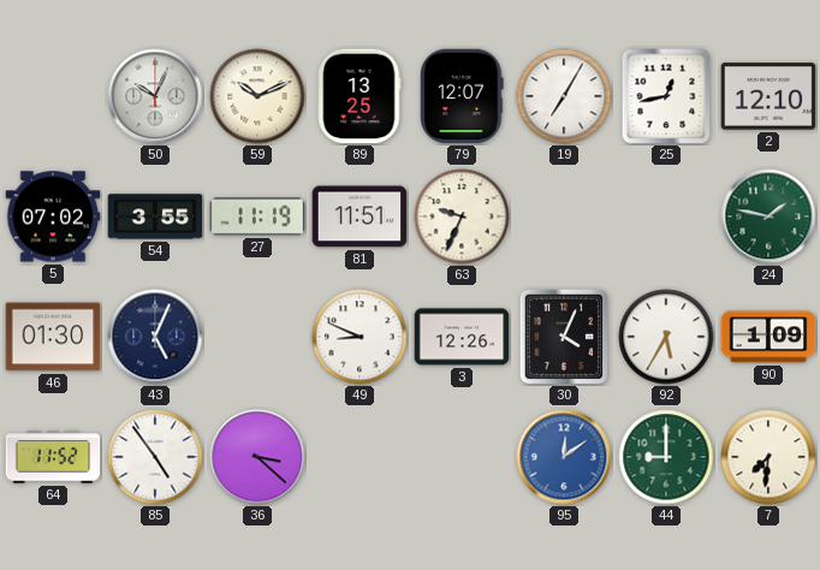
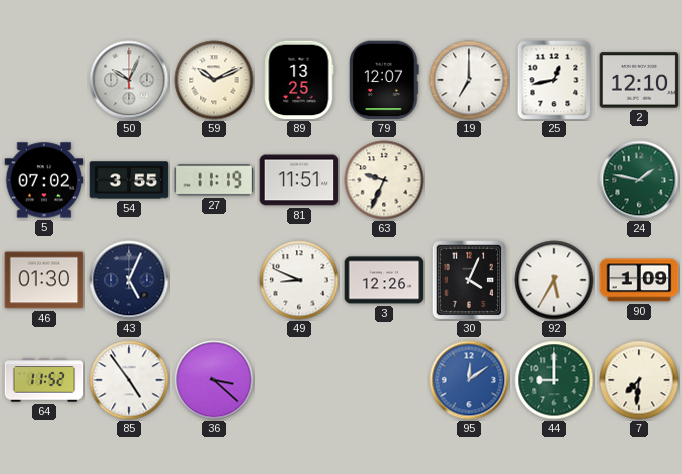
19: 7:05 -> 7:00 (469, 80)
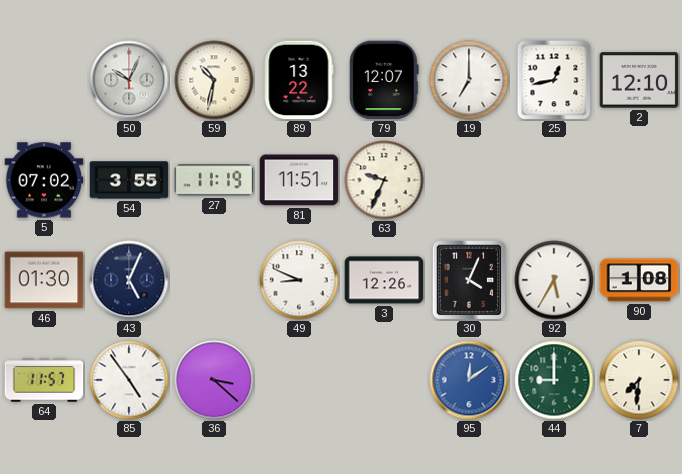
59: 10:11 -> 10:32 (214, 80)
89: 13:25 -> 13:22 (299, 80)
24: 1:47 -> none (639, 180)
90: 1:09 -> 1:08 (639, 280)
64: 11:52 -> 11:57 (44, 380)
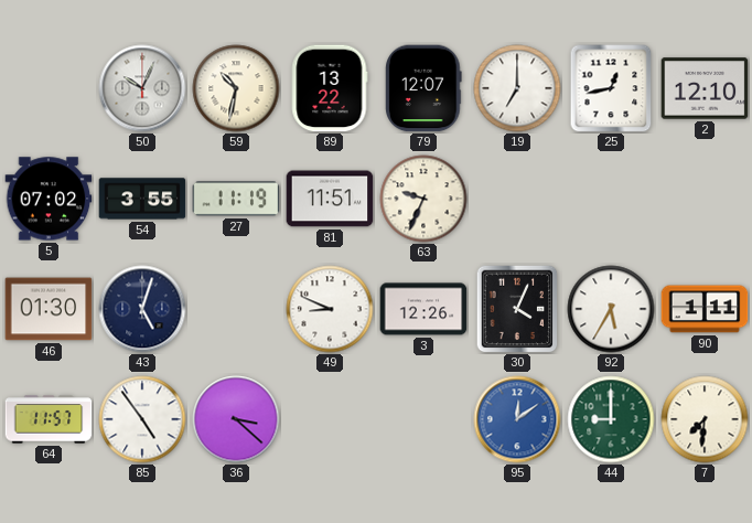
43: 5:04 -> 5:03 (142, 309)
90: 1:08 -> 1:11 (705, 309)
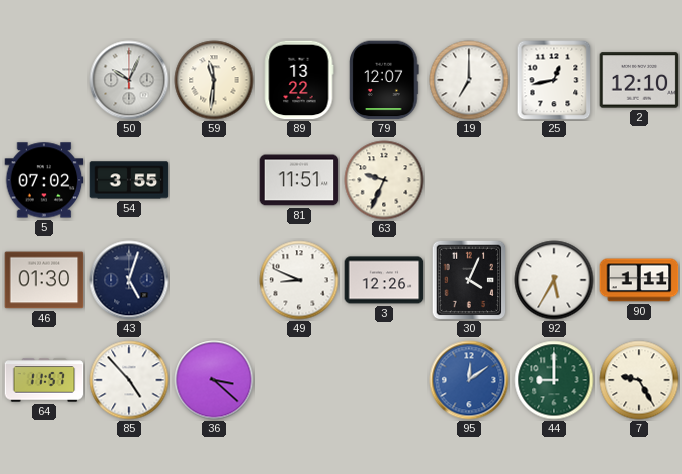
59: 10:32 -> 11:31 (214, 80)
27: 11:19 -> none (236, 199)
85: 4:54 -> 4:53 (129, 380)
7: 7:31 -> 9:25 (639, 380)
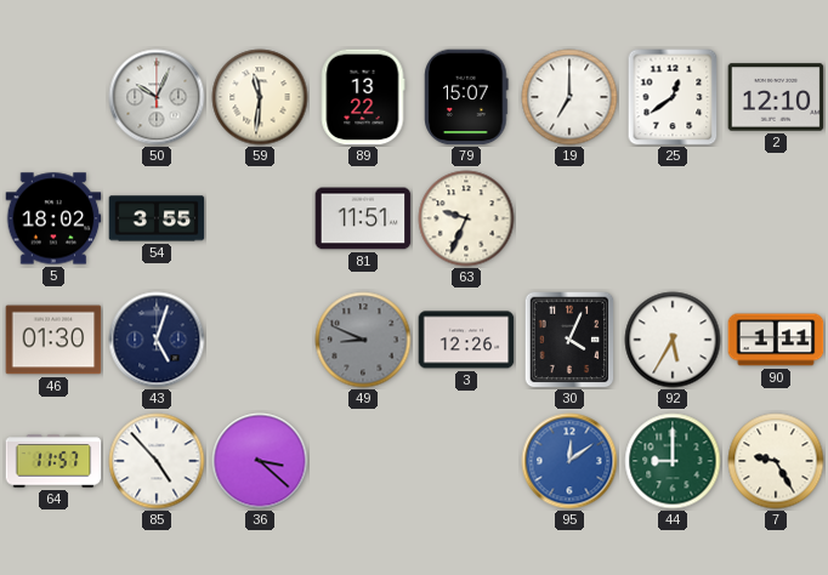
79: 12:07 -> 15:07 (466, 97)
25: 12:43 -> 12:39 (673, 97)
5: 07:02 -> 18:02 (53, 218)
49 dial: white -> grey (363, 340)
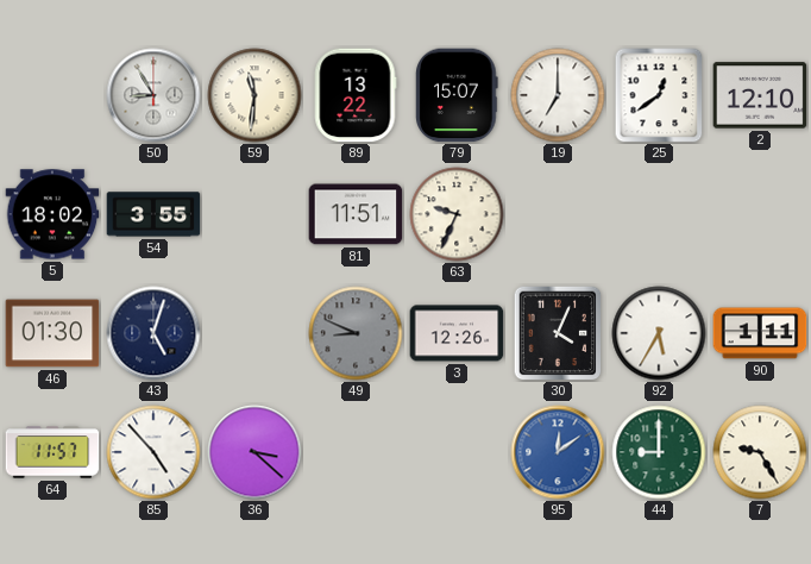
50: 10:04 -> 8:55 (153, 95)
